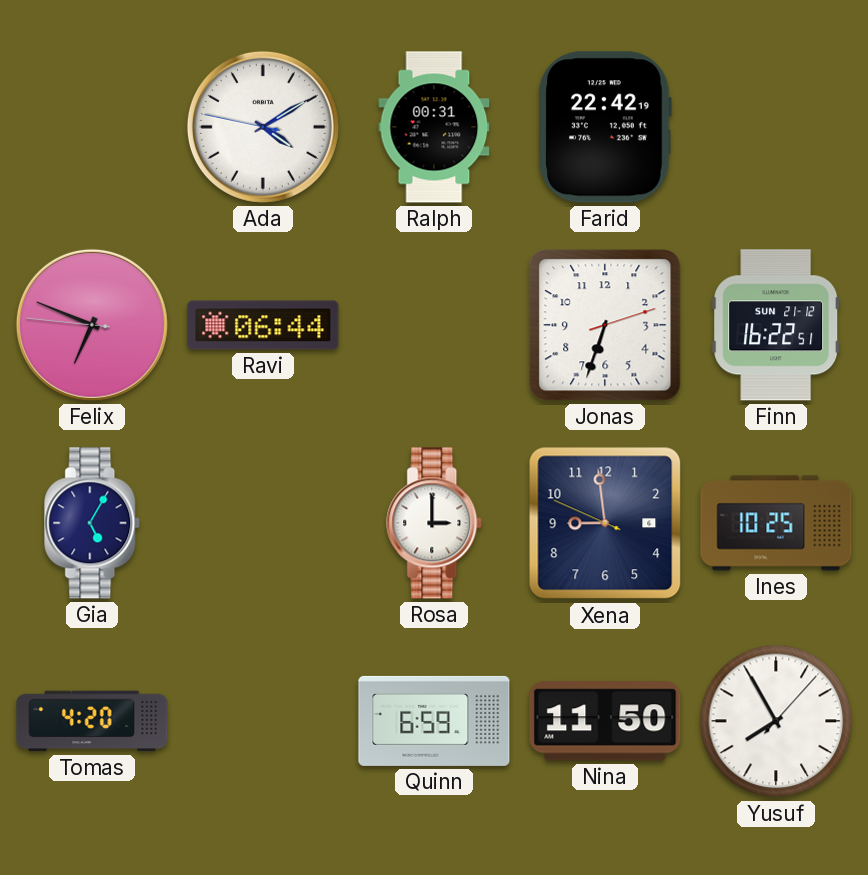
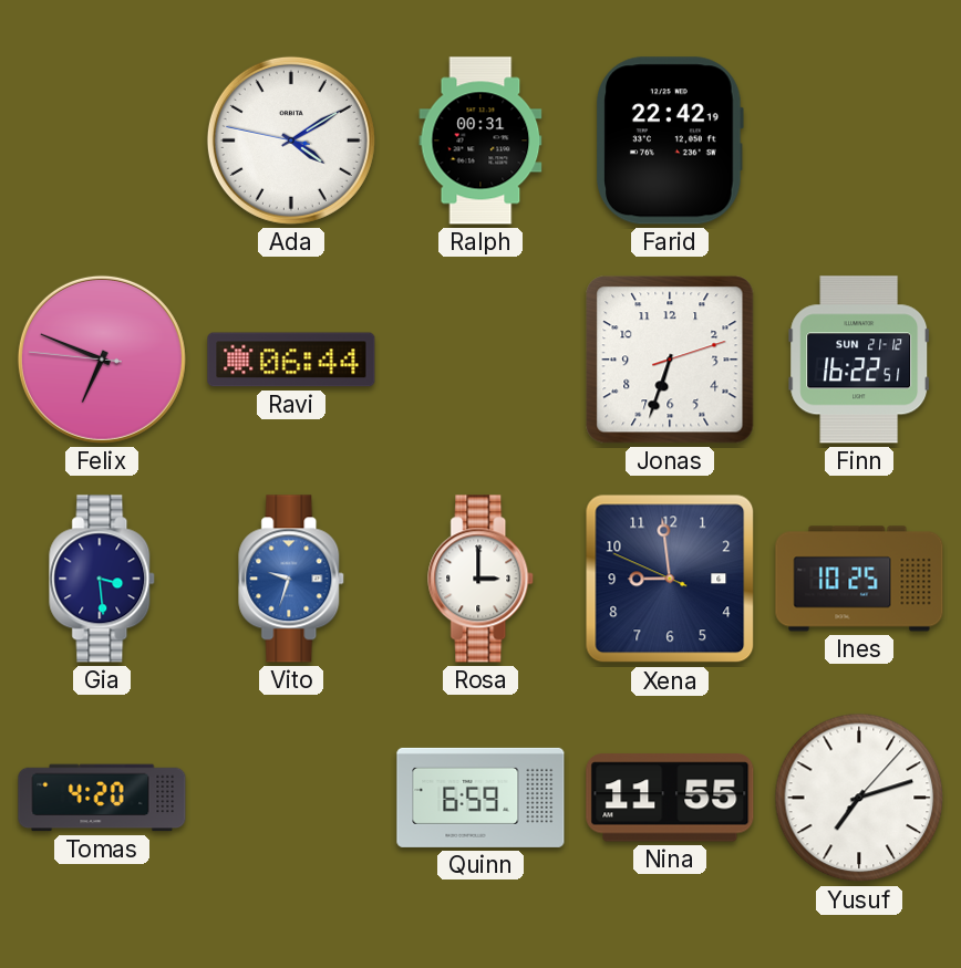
Gia: 5:05 -> 3:29 (103, 579)
Vito: none -> 9:33 (292, 579)
Nina: 11:50 -> 11:55 (670, 798)
Yusuf: 7:55 -> 7:12 (859, 798)
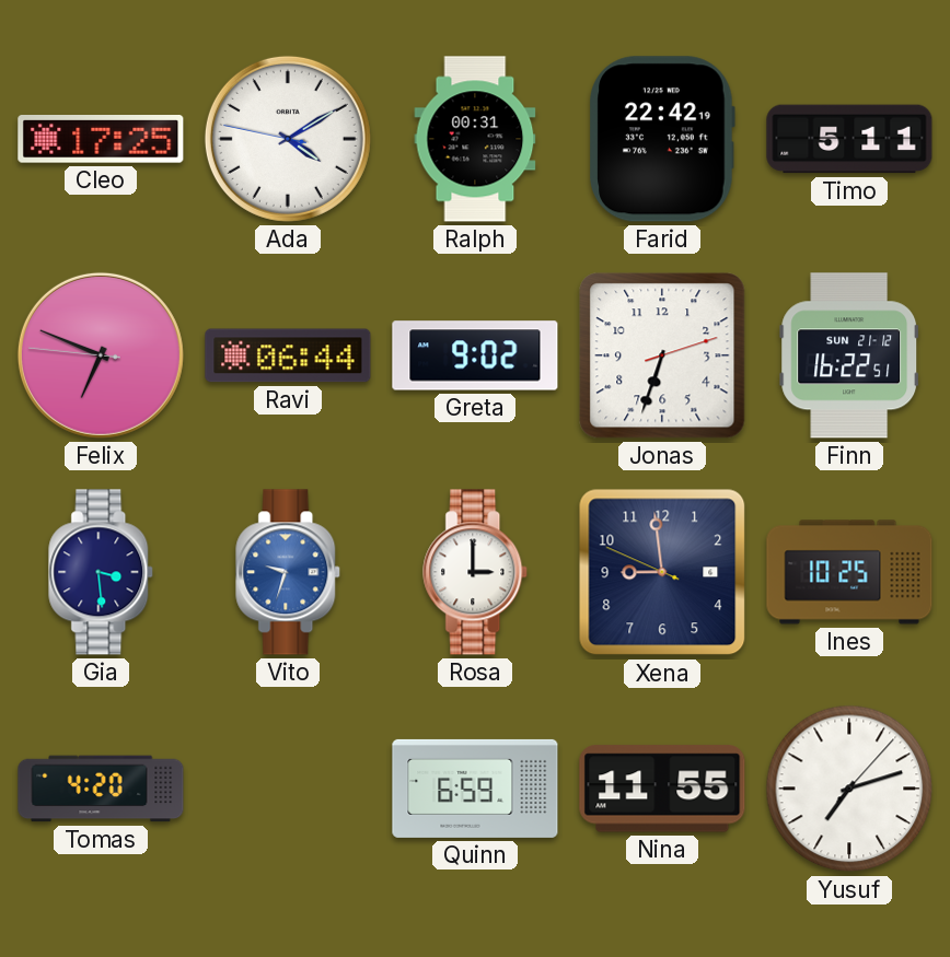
Cleo: none -> 17:25 (101, 140)
Timo: none -> 5:11 (849, 139)
Greta: none -> 9:02 (475, 355)
